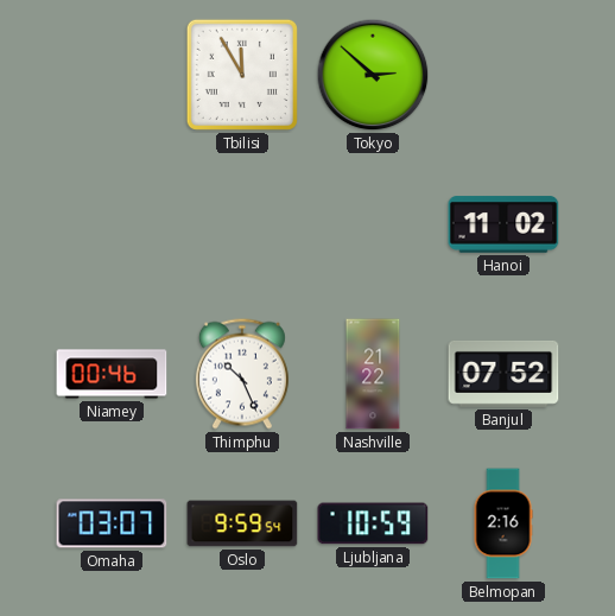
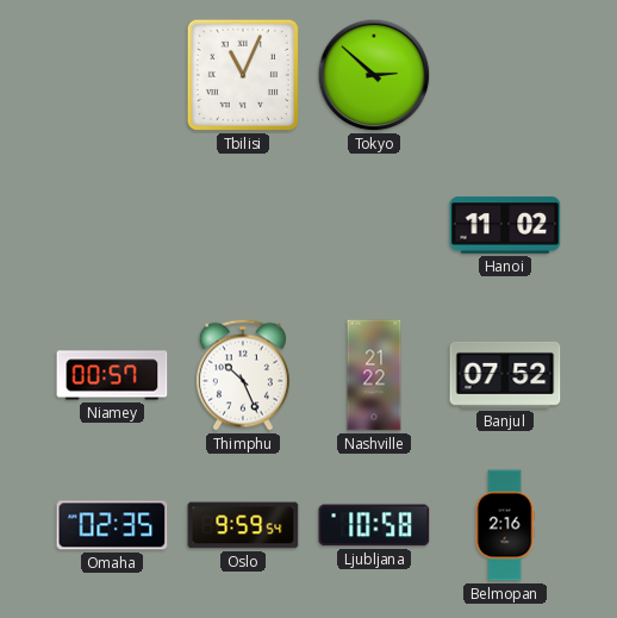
Tbilisi: 11:55 -> 11:04 (243, 75)
Niamey: 00:46 -> 00:57 (112, 375)
Omaha: 03:07 -> 02:35 (112, 525)
Ljubljana: 10:59 -> 10:58 (374, 525)
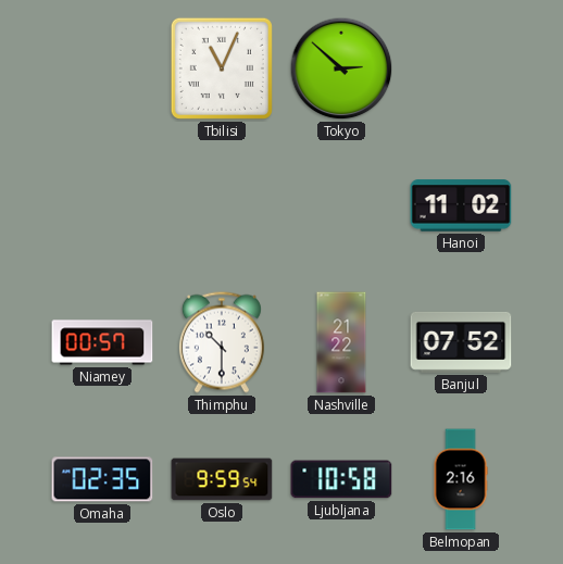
Thimphu: 10:26 -> 10:30 (222, 342)
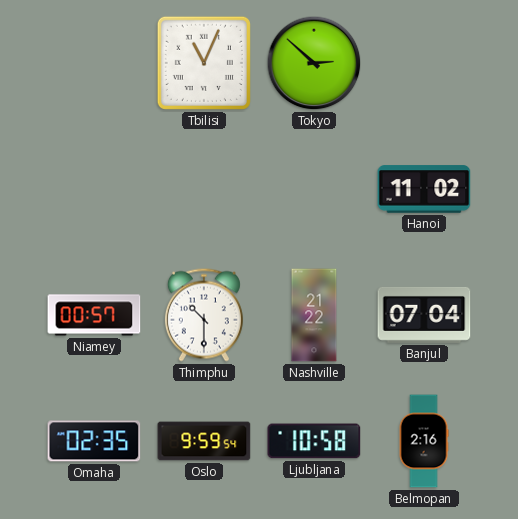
Banjul: 07:52 -> 07:04 (424, 315)
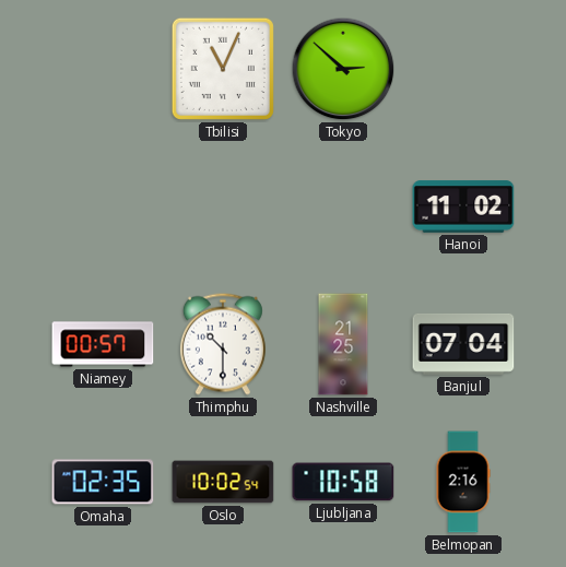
Nashville: 21:22 -> 21:25 (343, 344)
Oslo: 9:59 -> 10:02 (223, 482)
